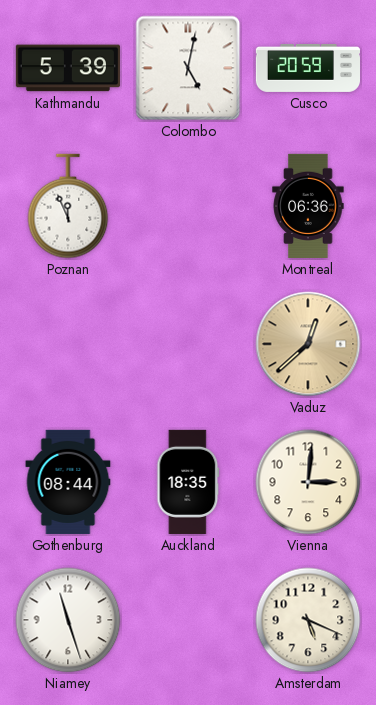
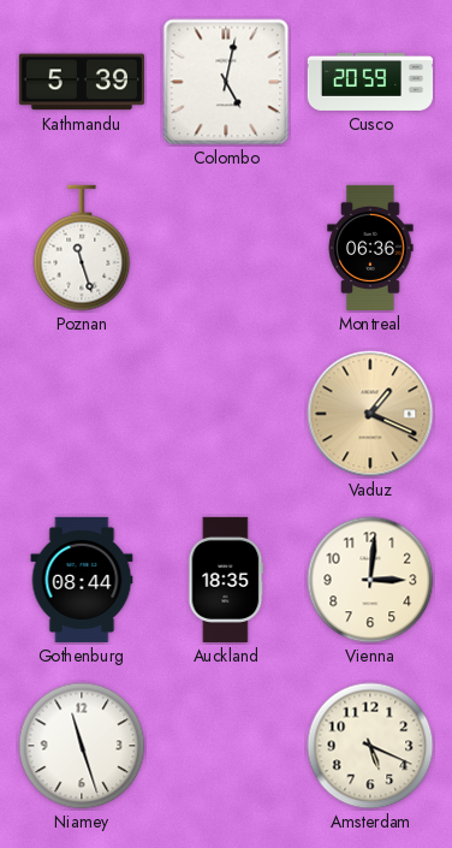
Poznan: 11:56 -> 11:27 (82, 248)
Vaduz: 12:38 -> 1:19 (370, 414)
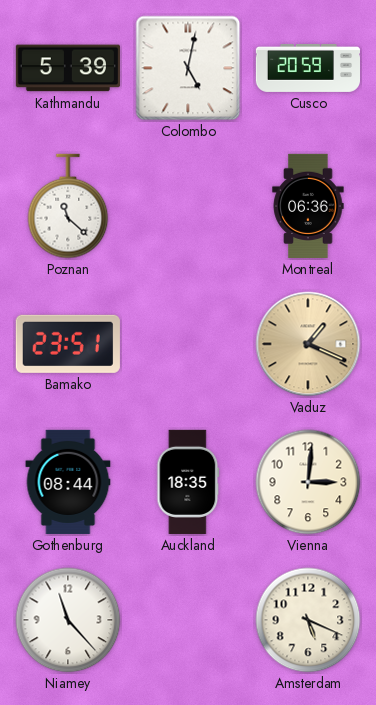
Poznan: 11:27 -> 11:22 (68, 206)
Bamako: none -> 23:51 (68, 344)
Niamey: 11:27 -> 11:23 (68, 620)
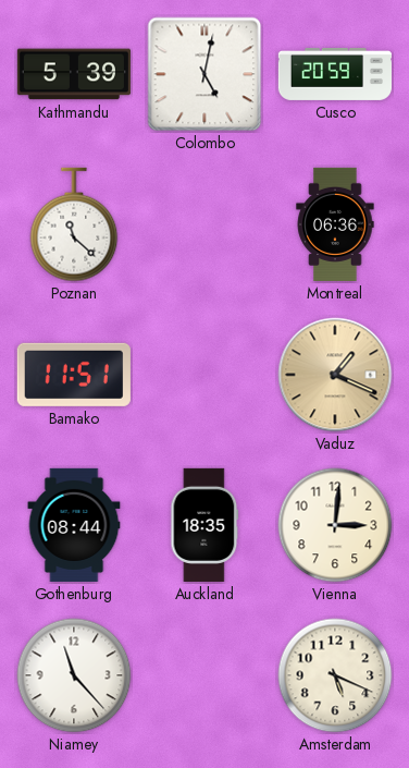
Bamako: 23:51 -> 11:51 (74, 375)
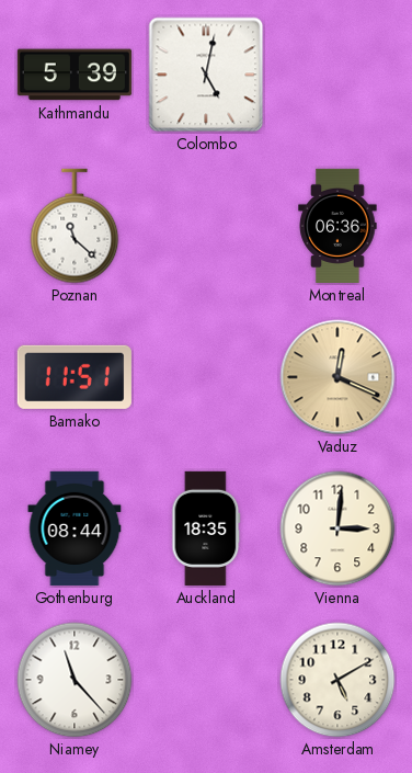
Cusco: 20:59 -> none (334, 74)
Vaduz: 1:19 -> 12:19 (337, 377)
Amsterdam: 5:19 -> 5:10 (337, 680)
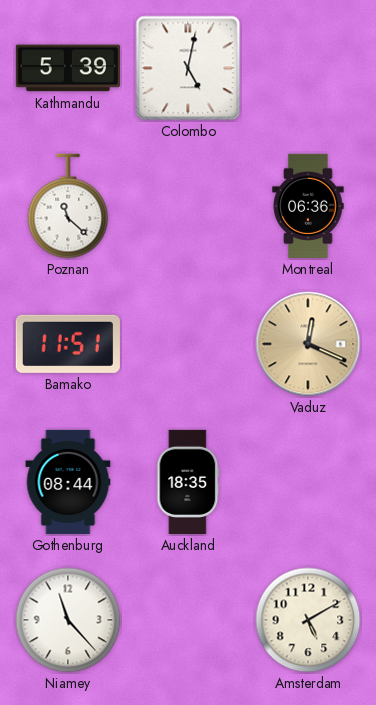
Vienna: 3:01 -> none (337, 528)
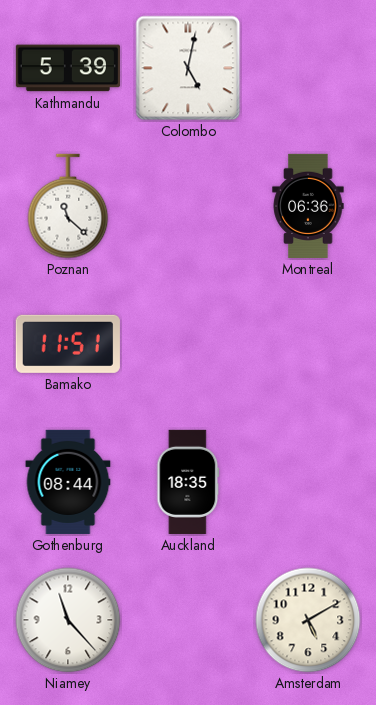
Vaduz: 12:19 -> none (308, 344)
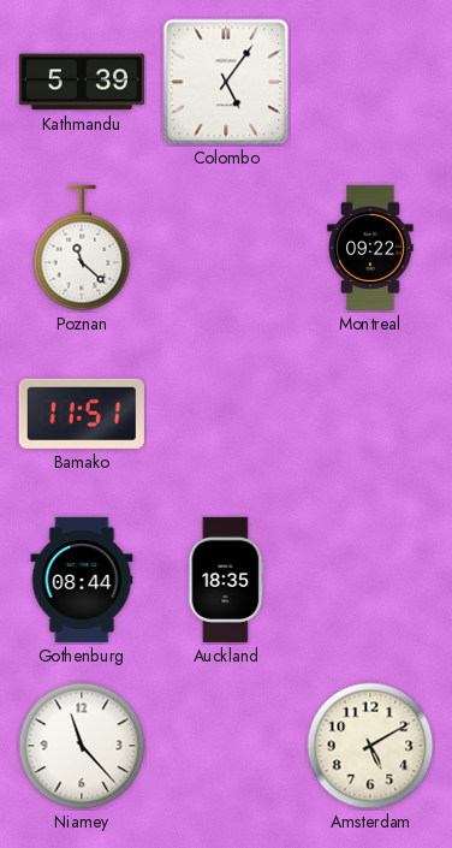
Colombo: 5:02 -> 5:06 (226, 82)
Montreal: 06:36 -> 09:22 (370, 248)
